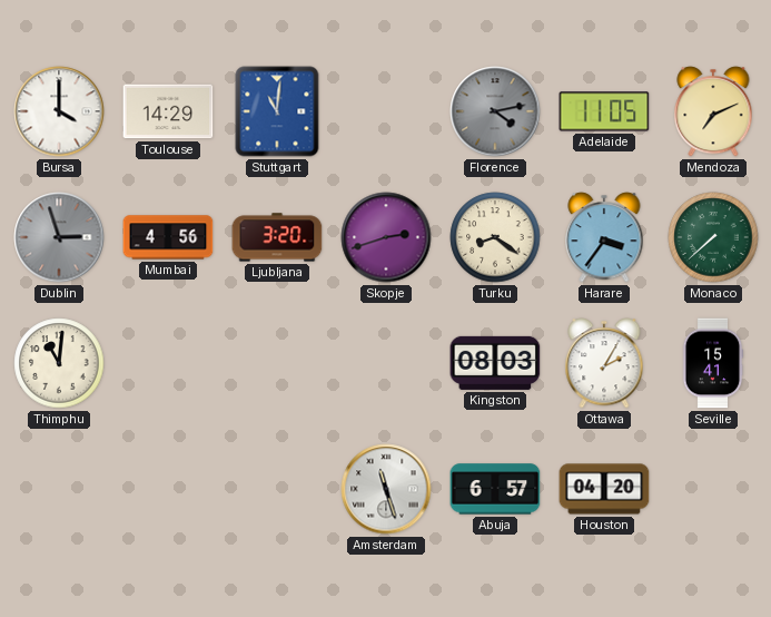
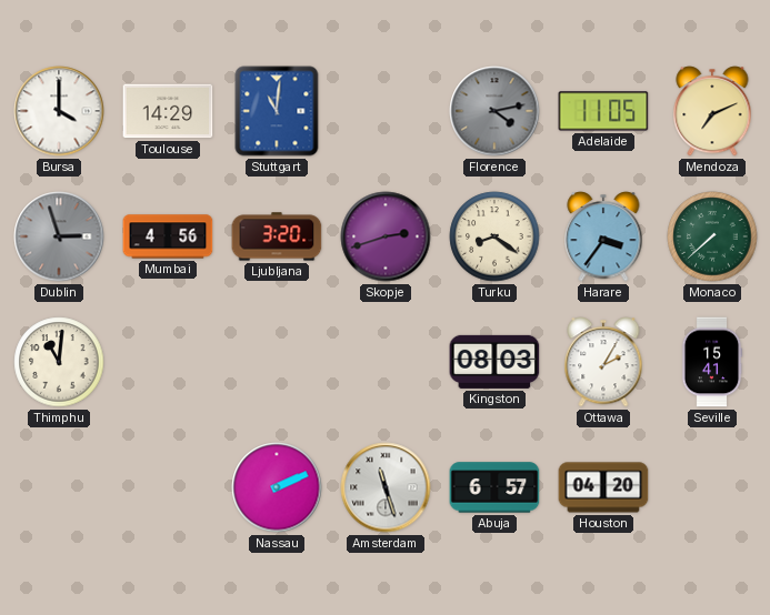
Nassau: none -> 2:11 (277, 487)
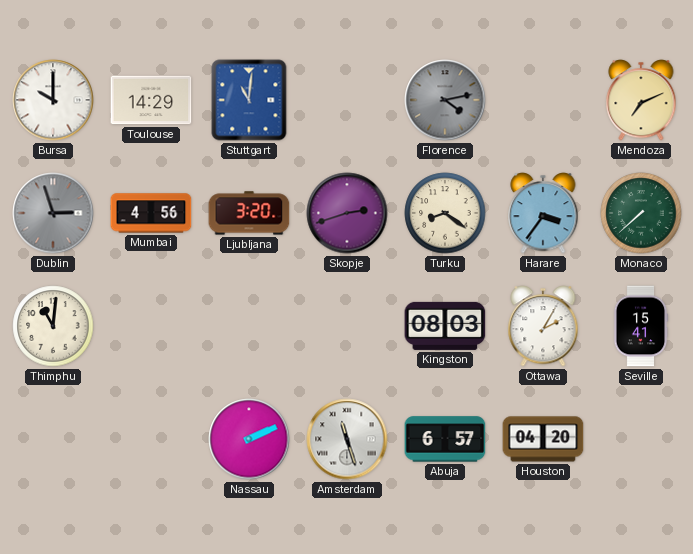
Bursa: 4:00 -> 10:00 (53, 100)
Adelaide: 11:05 -> none (603, 111)
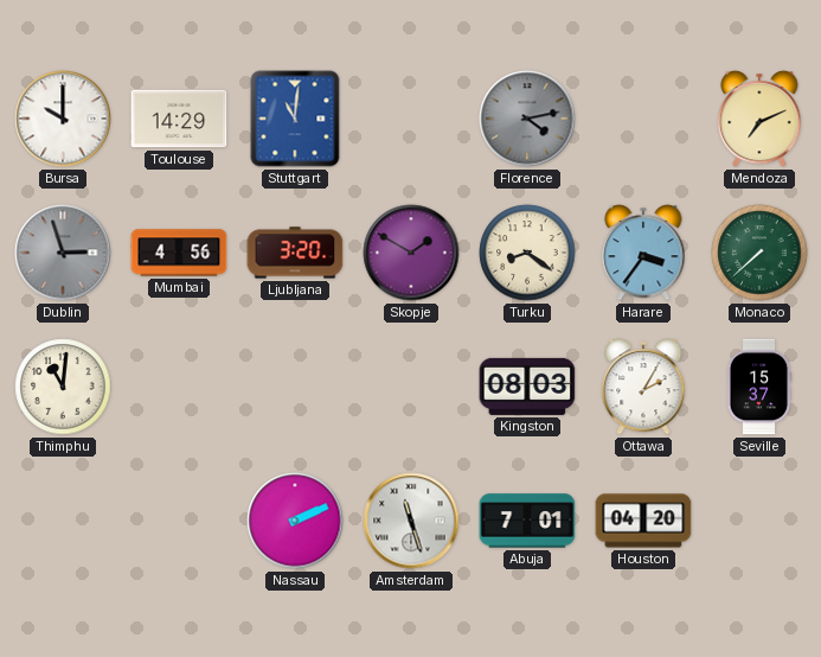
Skopje: 2:42 -> 1:50 (411, 253)
Seville: 15:41 -> 15:37 (759, 387)
Abuja: 6:57 -> 7:01 (527, 521)
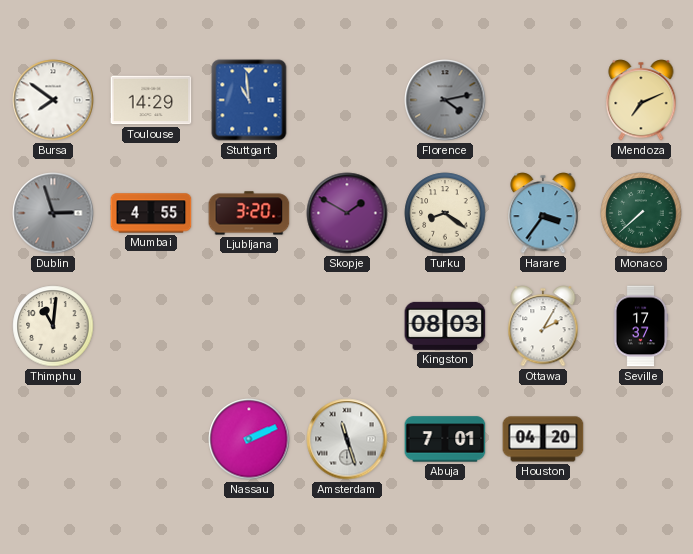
Bursa: 10:00 -> 7:51 (53, 100)
Stuttgart: 11:01 -> 10:59 (249, 100)
Mumbai: 4:56 -> 4:55 (151, 213)
Seville: 15:37 -> 17:37 (641, 326)
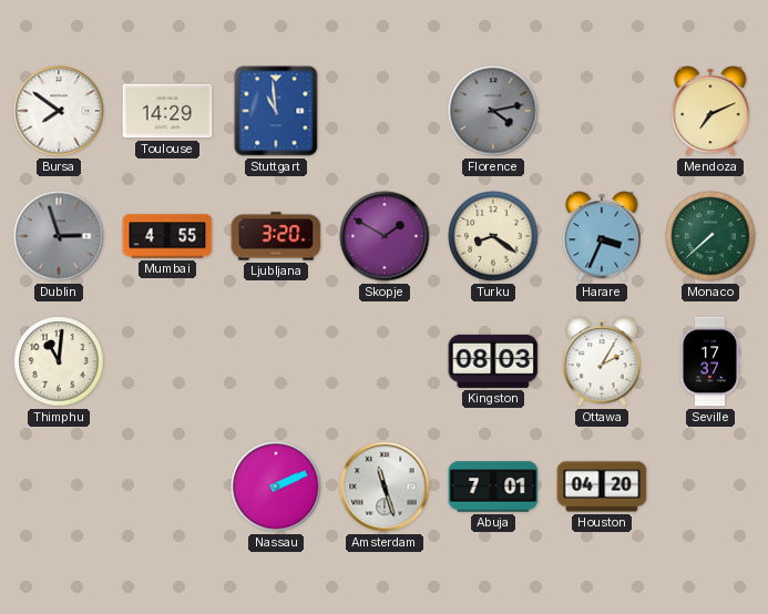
Harare: 3:36 -> 3:34 (602, 236)
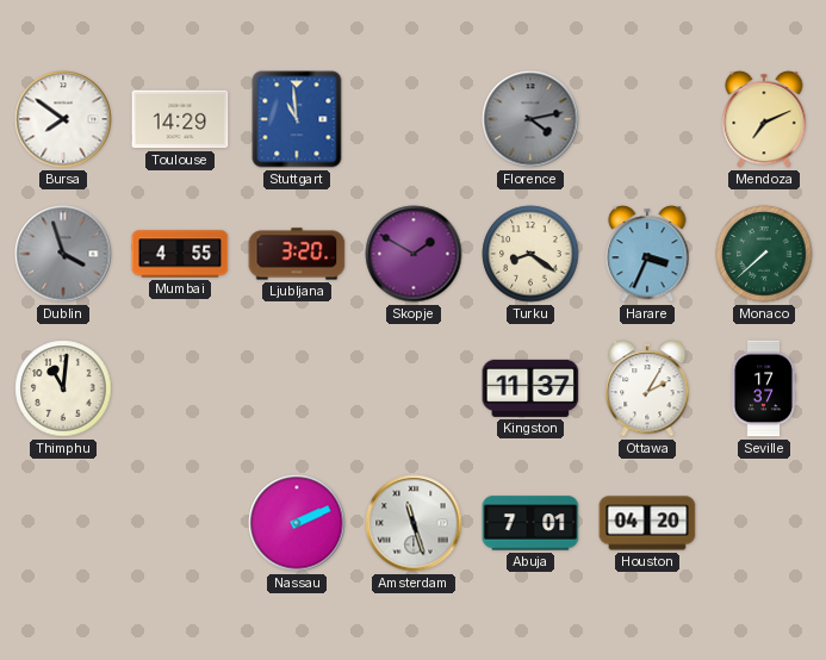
Dublin: 2:57 -> 3:57 (63, 254)
Kingston: 08:03 -> 11:37 (530, 388)
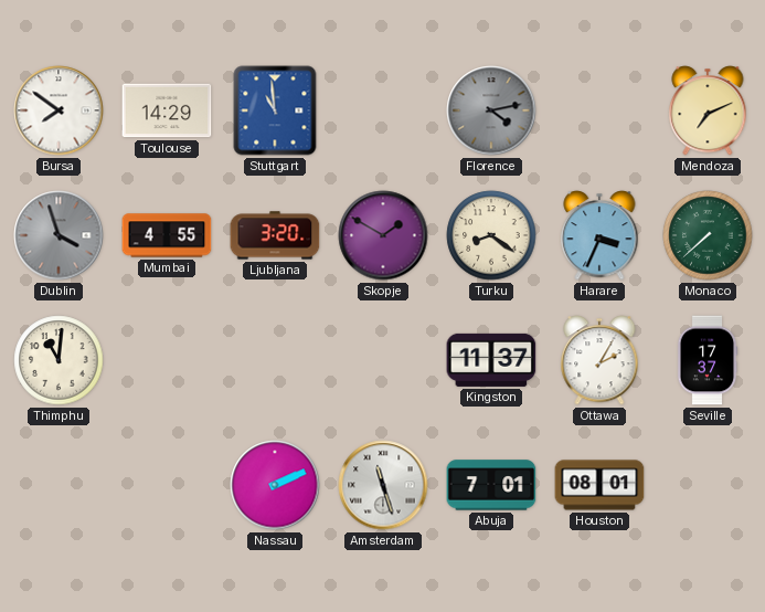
Houston: 04:20 -> 08:01 (599, 485)
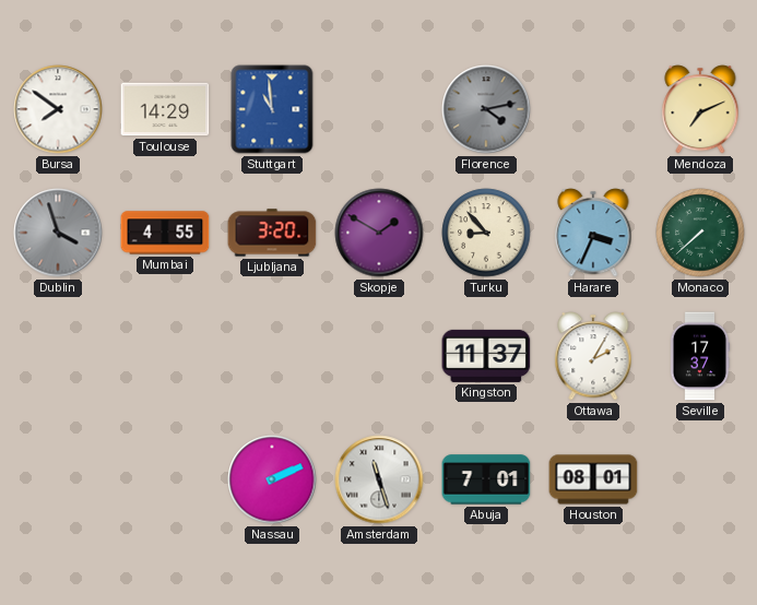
Turku: 8:21 -> 8:53 (486, 233)
Thimphu: 11:01 -> none (59, 360)
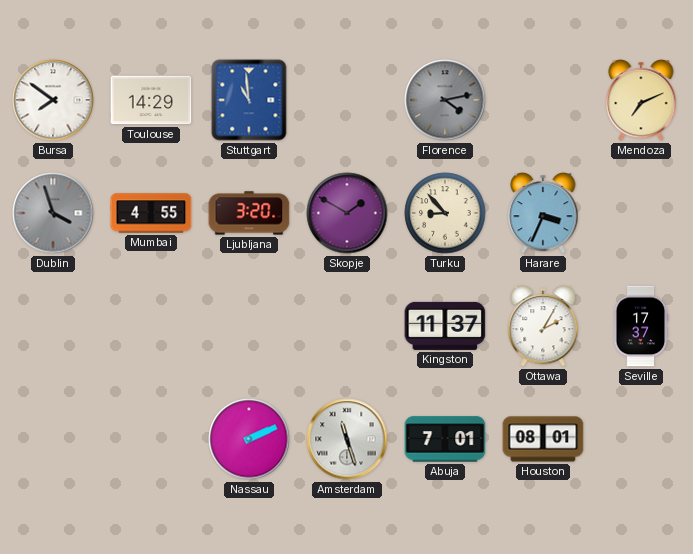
Monaco: 7:38 -> none (700, 233)
